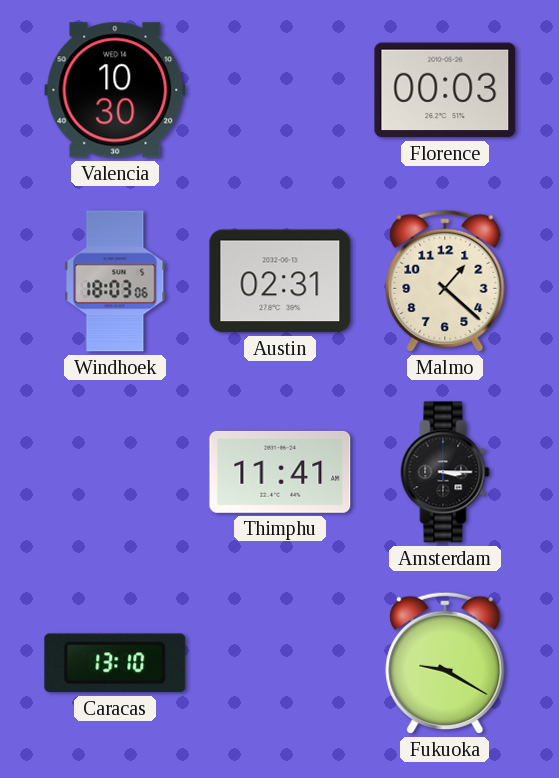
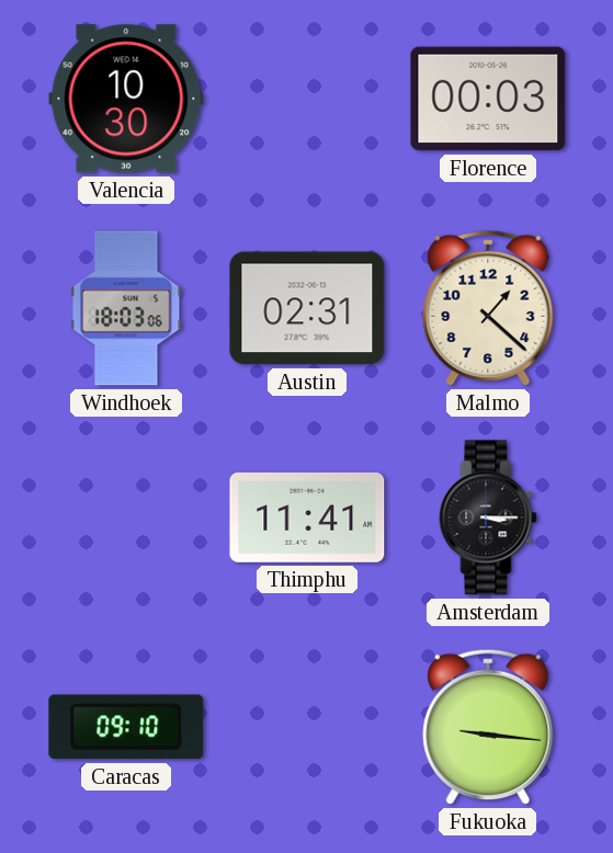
Caracas: 13:10 -> 09:10 (126, 727)
Fukuoka: 9:20 -> 9:16 (488, 727)
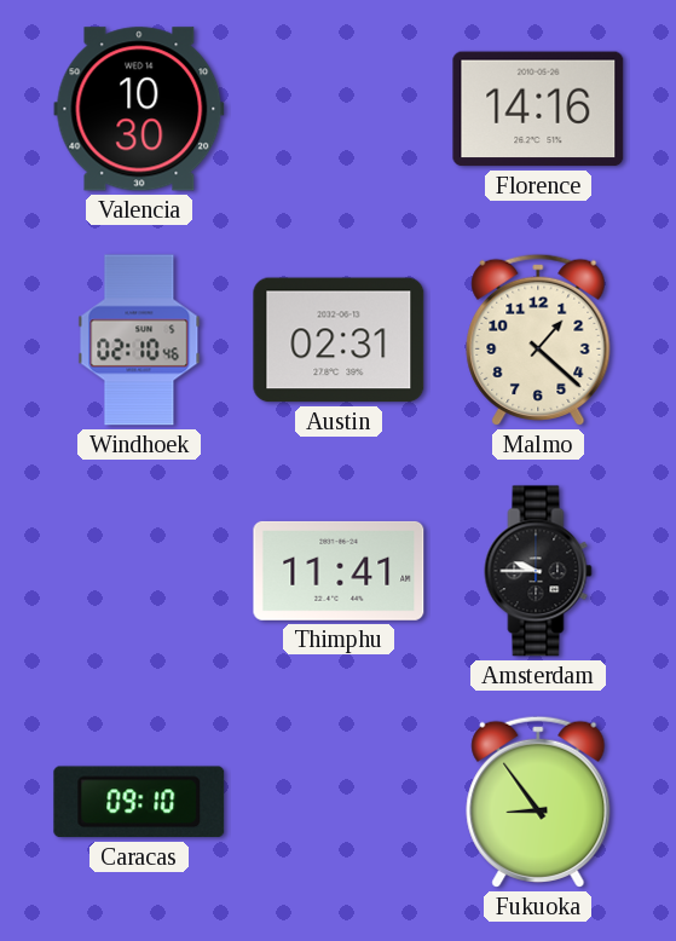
Florence: 00:03 -> 14:16 (538, 109)
Windhoek: 18:03 -> 02:10 (139, 340)
Amsterdam: 3:15 -> 9:45 (538, 571)
Fukuoka: 9:16 -> 8:54 (538, 802)
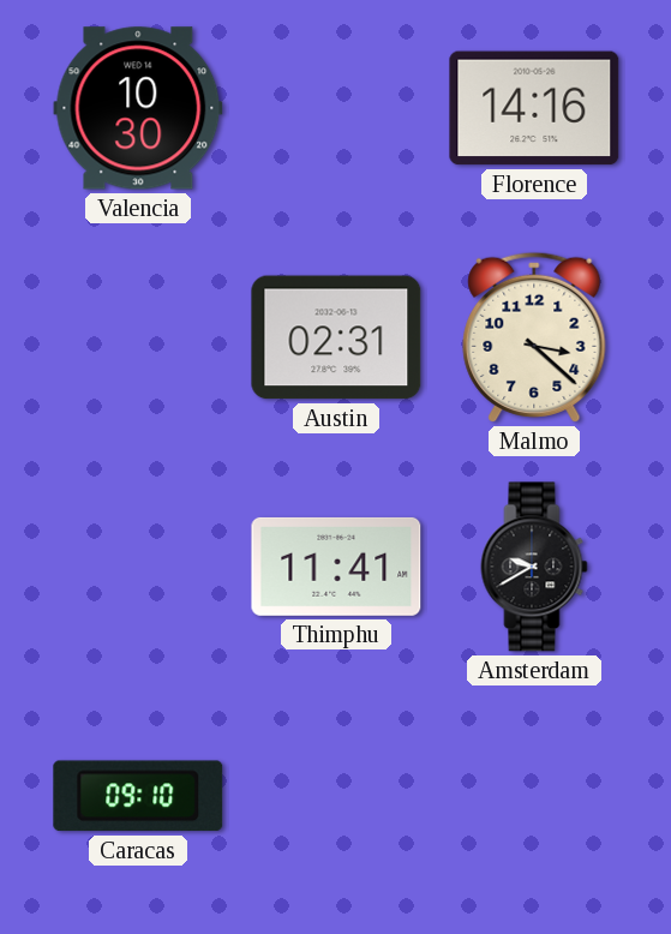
Windhoek: 02:10 -> none (139, 340)
Malmo: 1:22 -> 3:22 (534, 337)
Amsterdam: 9:45 -> 9:40 (534, 567)
Fukuoka: 8:54 -> none (538, 802)
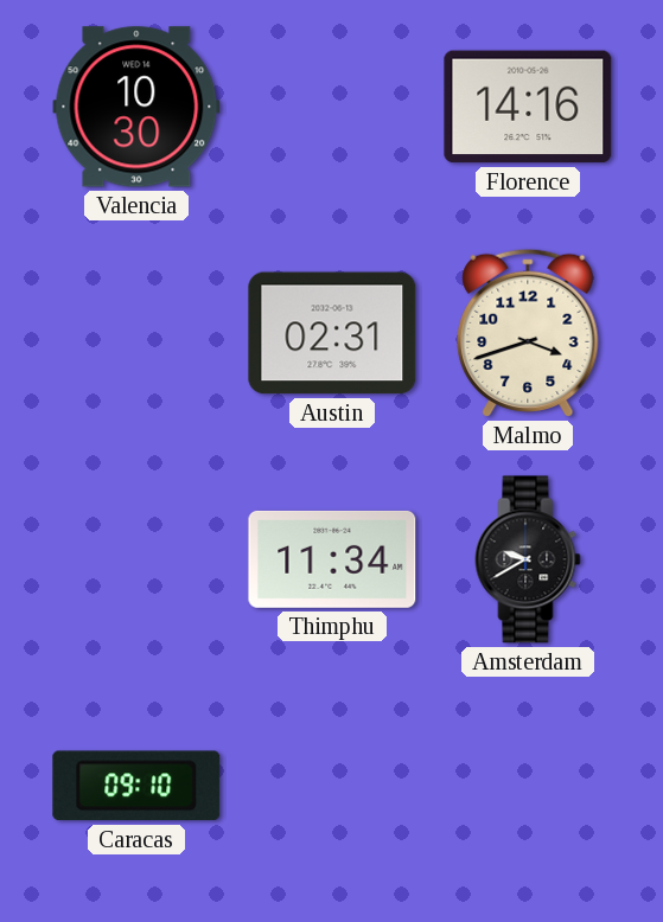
Malmo: 3:22 -> 3:42 (528, 333)
Thimphu: 11:41 -> 11:34 (332, 559)
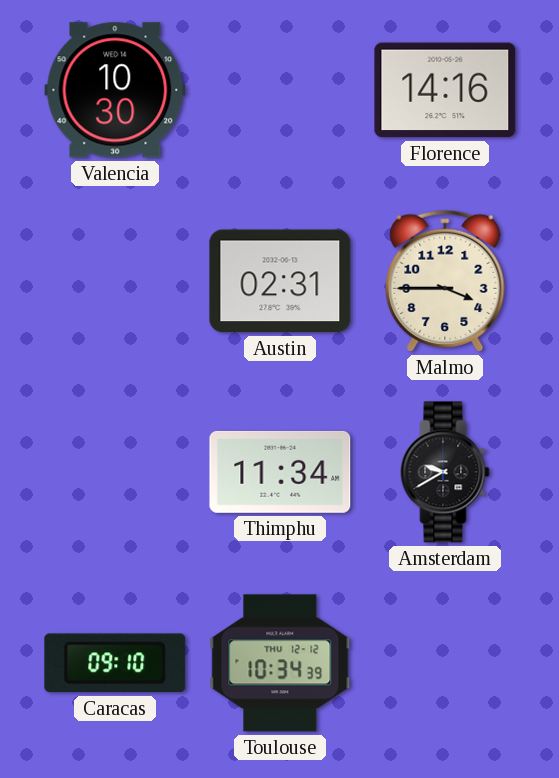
Malmo: 3:42 -> 3:45 (445, 281)
Toulouse: none -> 10:34 (280, 663)
